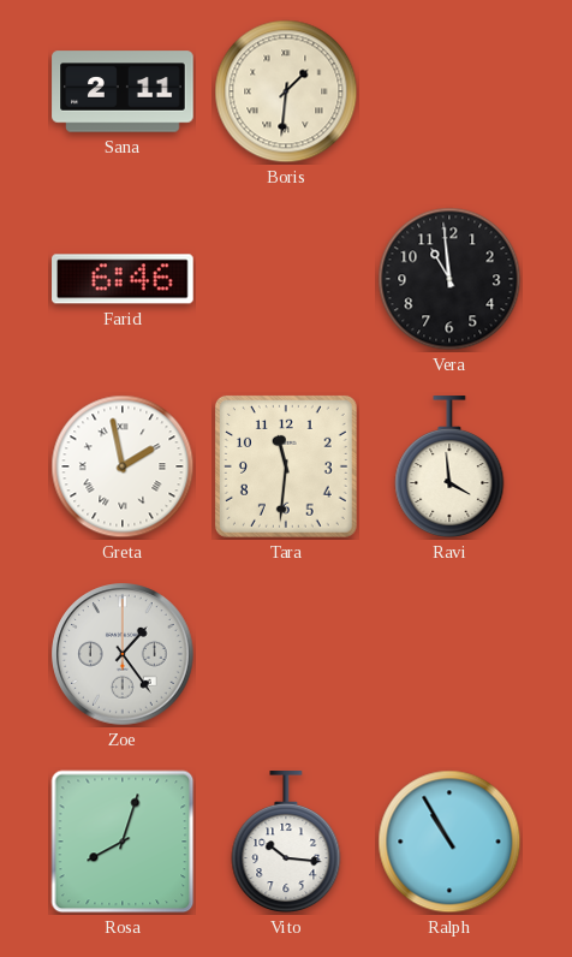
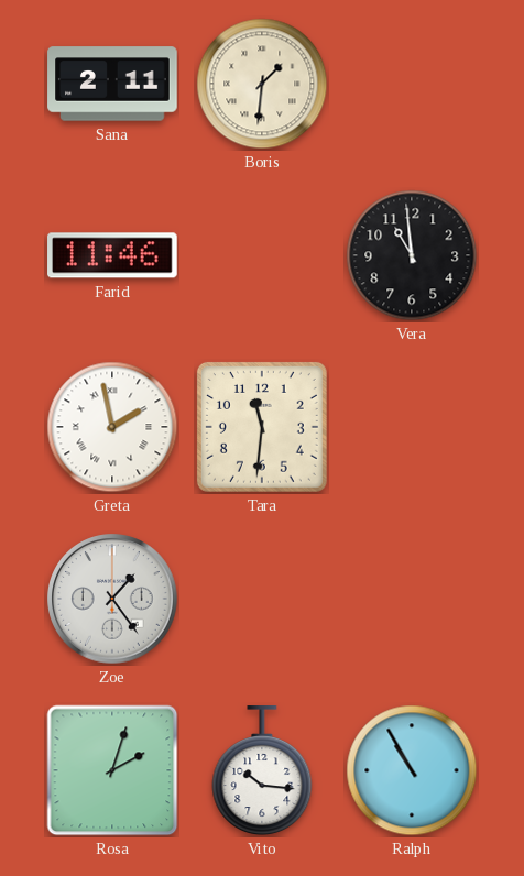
Farid: 6:46 -> 11:46 (112, 255)
Ravi: 3:59 -> none (449, 468)
Rosa: 8:03 -> 2:03 (112, 770)
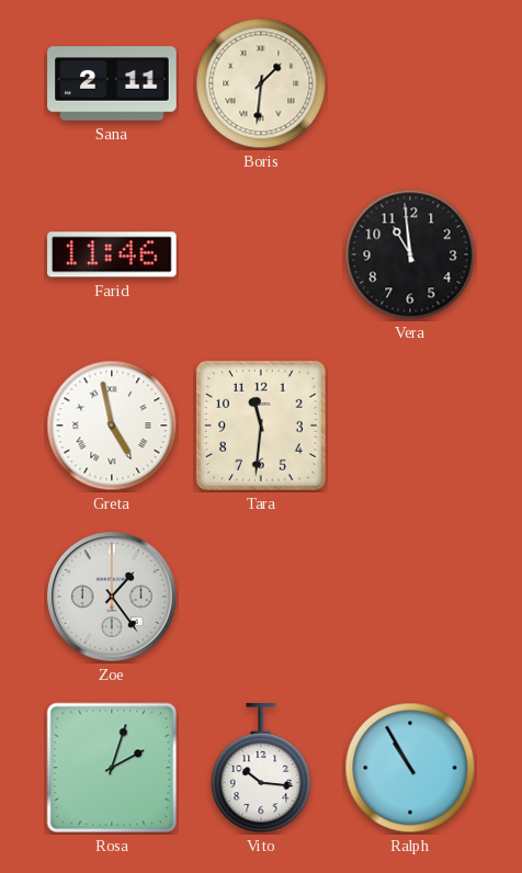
Greta: 1:58 -> 4:58 (112, 426)
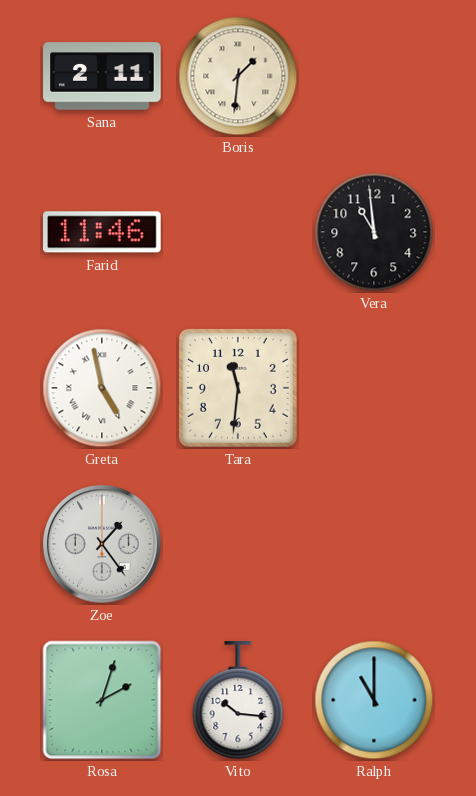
Ralph: 10:55 -> 11:00 (374, 700)
